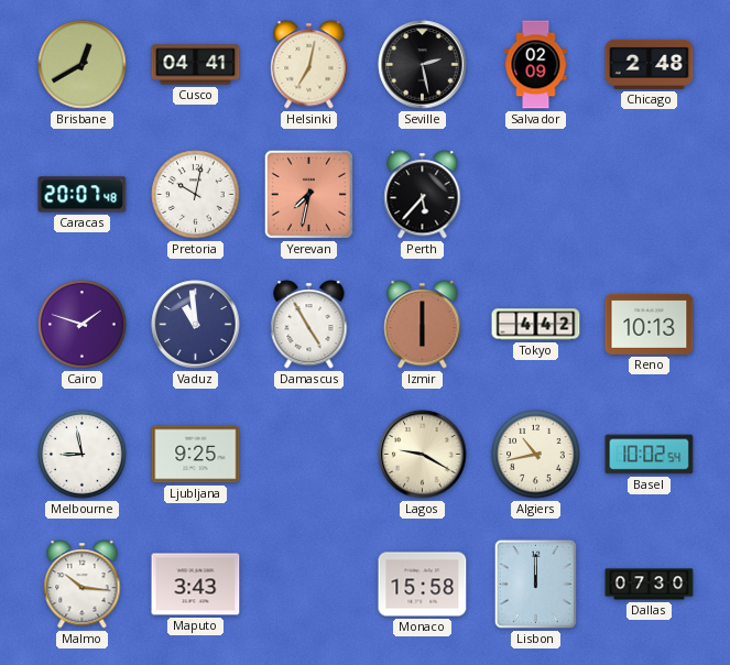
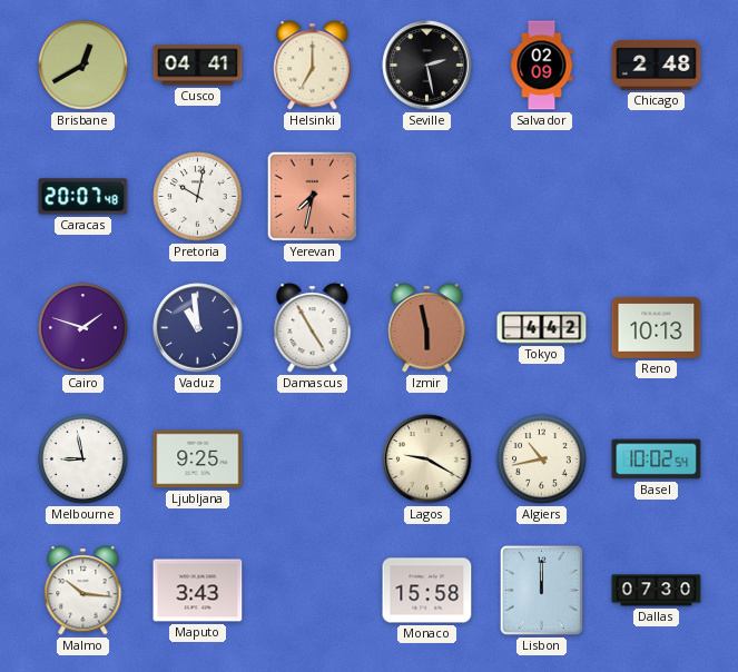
Helsinki: 7:02 -> 7:00 (313, 66)
Perth: 5:37 -> none (423, 195)
Izmir: 6:00 -> 5:58 (427, 328)
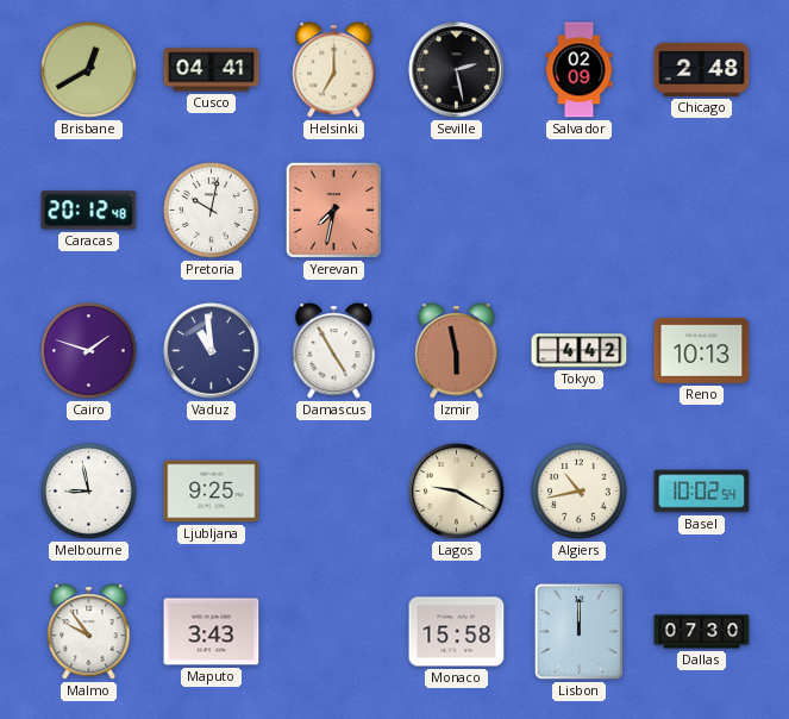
Caracas: 20:07 -> 20:12 (89, 211)
Malmo: 10:16 -> 9:54 (89, 632)
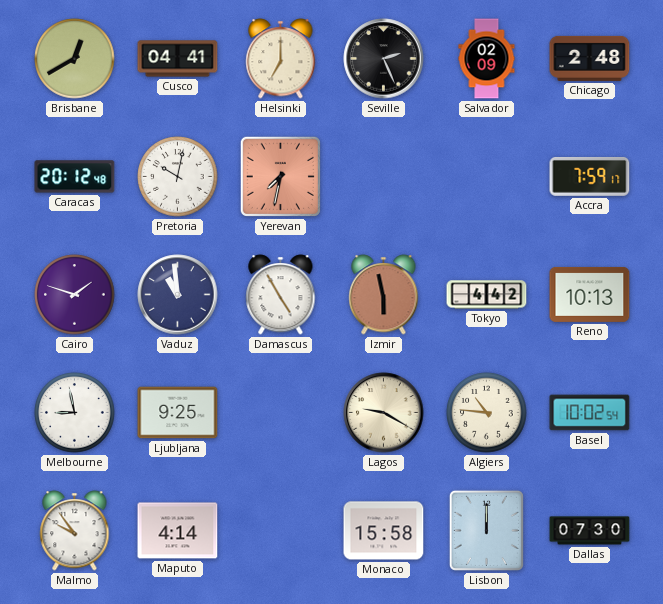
Seville: 2:28 -> 2:26 (384, 59)
Accra: none -> 7:59 (590, 176)
Algiers: 10:43 -> 10:46 (487, 413)
Maputo: 3:43 -> 4:14 (178, 531)
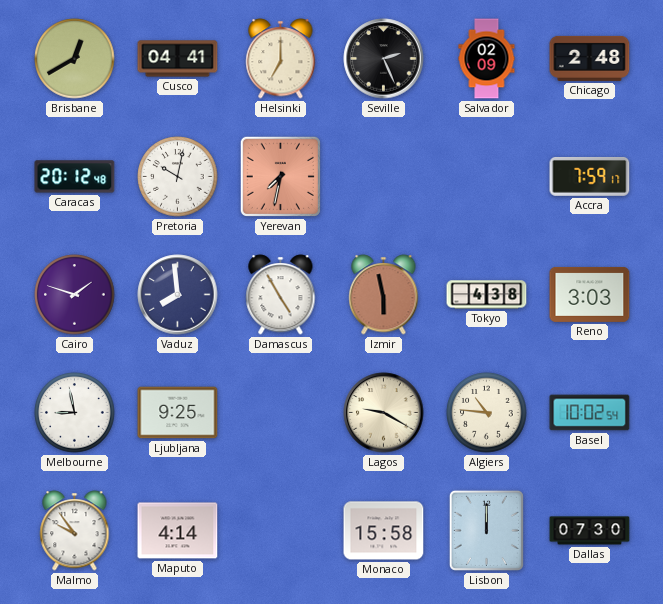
Vaduz: 10:59 -> 7:59 (178, 295)
Tokyo: 4:42 -> 4:38 (487, 295)
Reno: 10:13 -> 3:03 (590, 294)
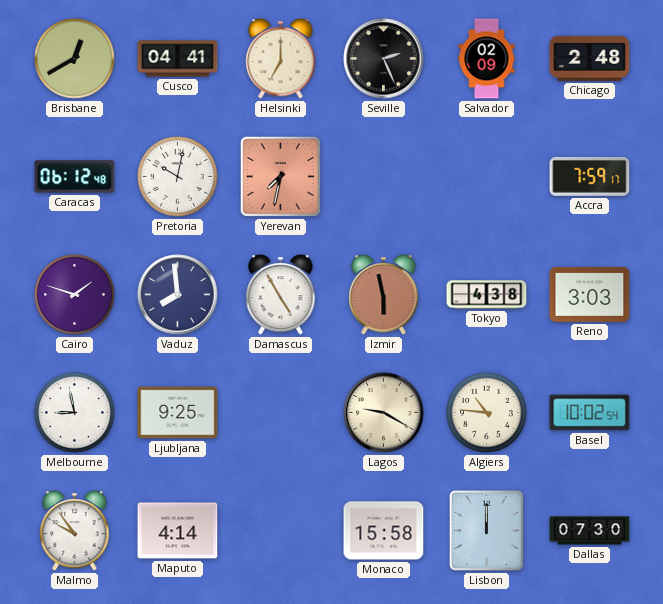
Caracas: 20:12 -> 06:12 (75, 177)
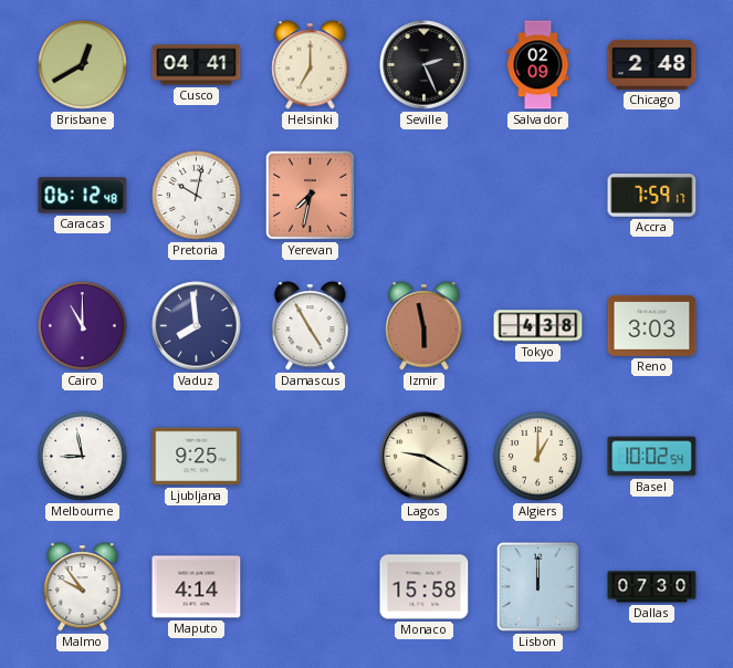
Cairo: 1:48 -> 11:00 (83, 326)
Algiers: 10:46 -> 1:00 (538, 457)
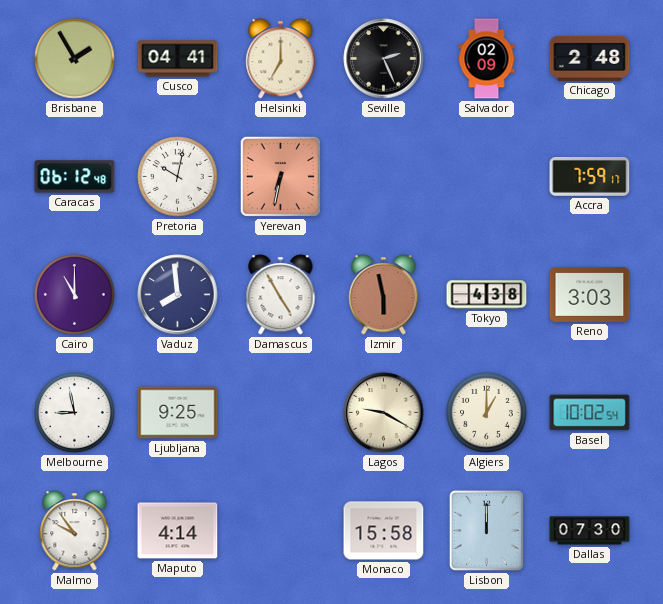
Brisbane: 12:40 -> 1:55 (75, 59)
Yerevan: 7:32 -> 6:32 (280, 176)
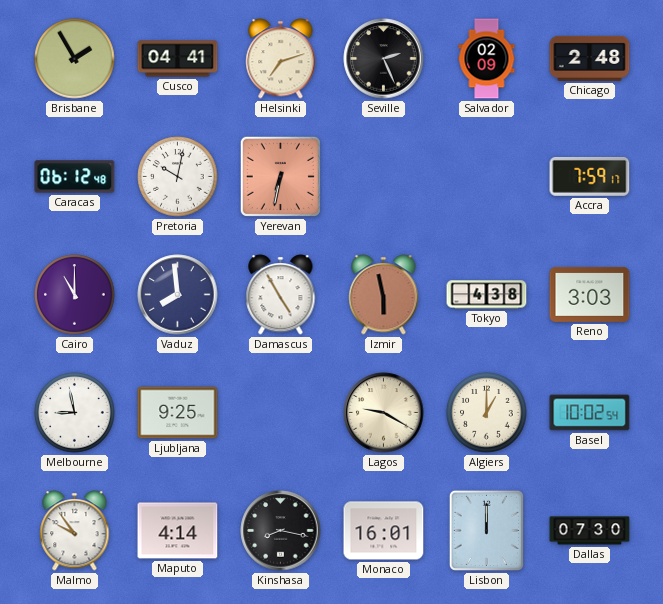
Helsinki: 7:00 -> 7:12 (281, 59)
Kinshasa: none -> 8:17 (281, 531)
Monaco: 15:58 -> 16:01 (384, 531)
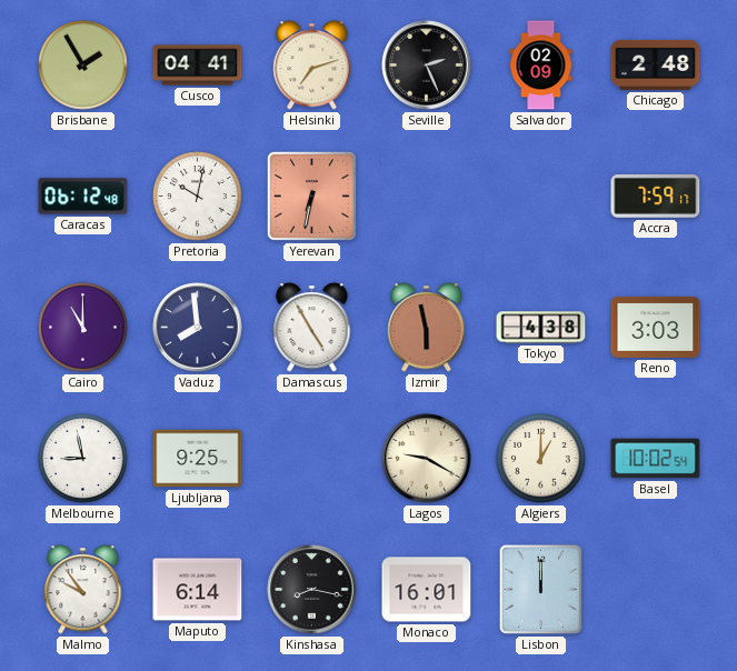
Maputo: 4:14 -> 6:14 (198, 590)
Dallas: 07:30 -> none (590, 531)
